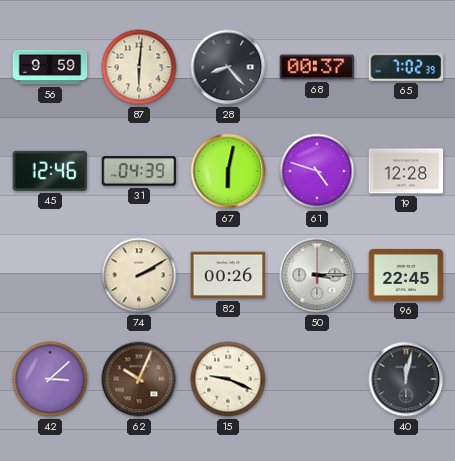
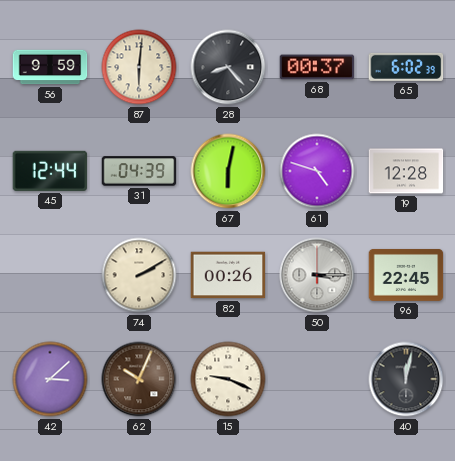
65: 7:02 -> 6:02 (406, 67)
45: 12:46 -> 12:44 (50, 171)
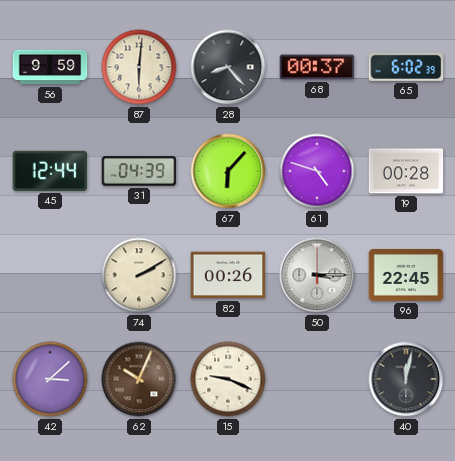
67: 6:02 -> 6:07 (228, 171)
19: 12:28 -> 00:28 (406, 171)
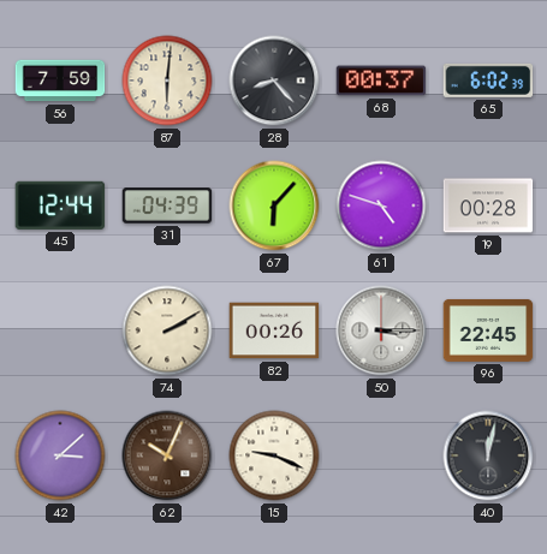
56: 9:59 -> 7:59 (60, 81)
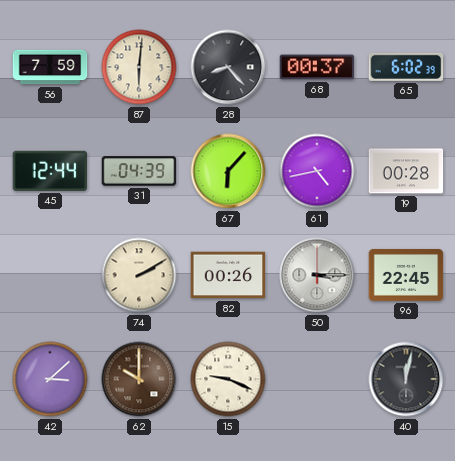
61: 4:48 -> 4:43 (317, 171)
62: 10:04 -> 10:00 (139, 379)
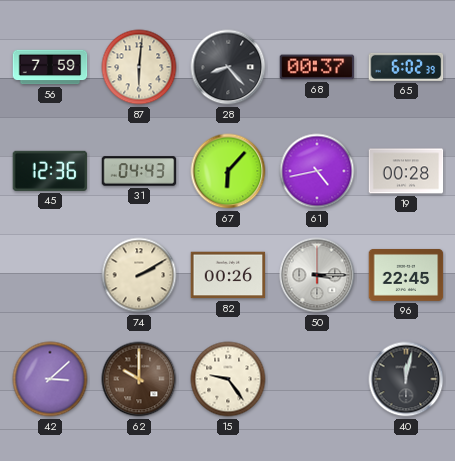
45: 12:44 -> 12:36 (50, 171)
31: 04:39 -> 04:43 (139, 171)
15: 9:19 -> 9:24 (228, 379)
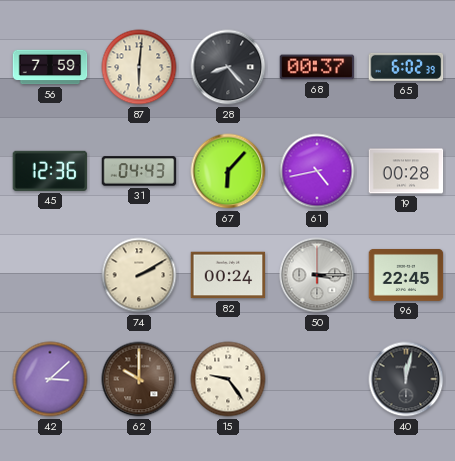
82: 00:26 -> 00:24 (228, 275)
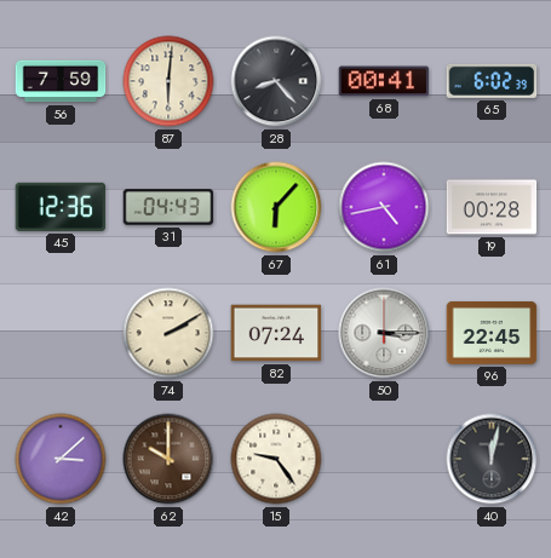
68: 00:37 -> 00:41 (384, 81)
82: 00:24 -> 07:24 (276, 333)
